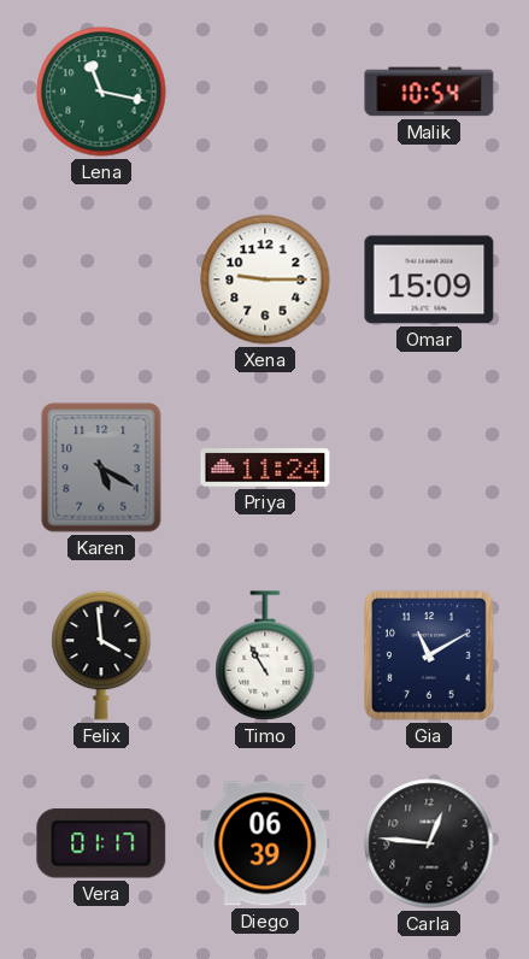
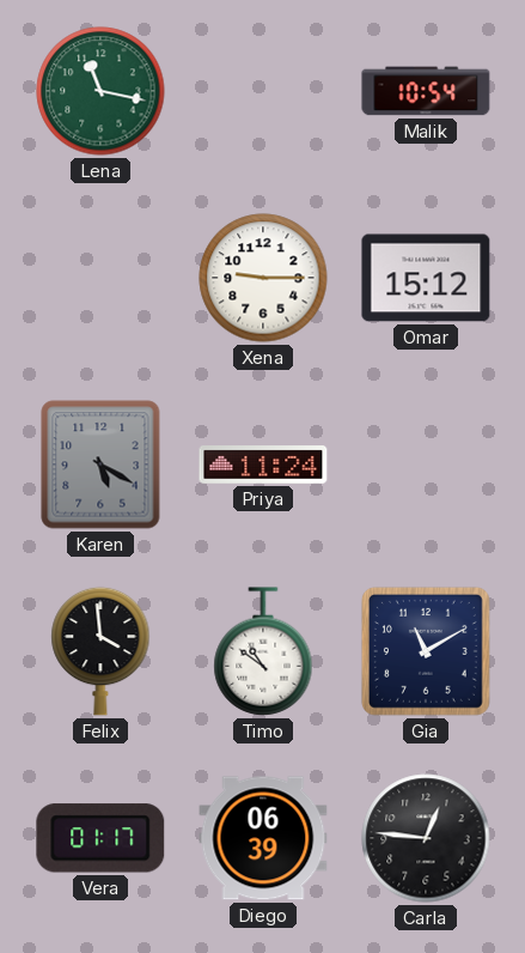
Omar: 15:09 -> 15:12 (426, 278)
Timo: 10:55 -> 10:51 (263, 651)
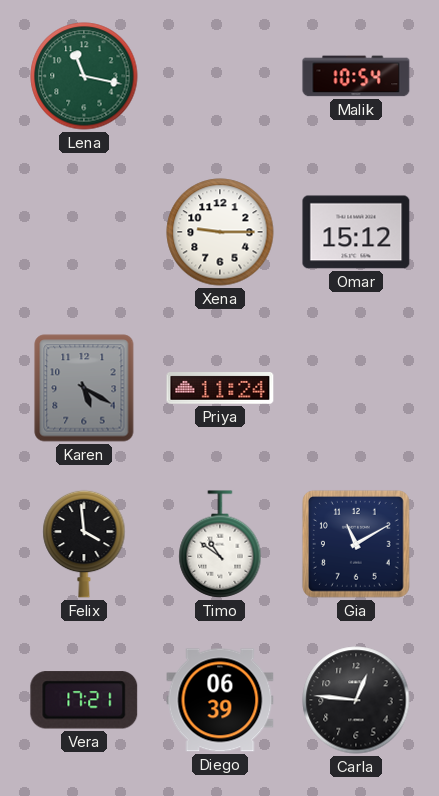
Vera: 01:17 -> 17:21 (84, 700)
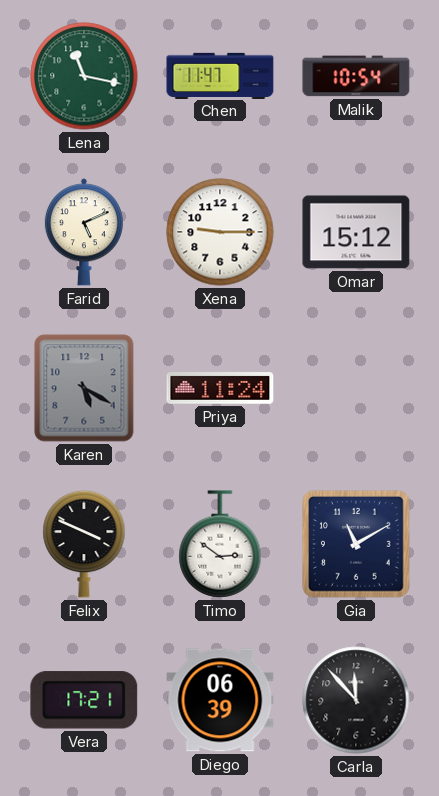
Chen: none -> 11:47 (220, 75)
Farid: none -> 5:11 (84, 232)
Felix: 3:59 -> 3:49 (84, 544)
Timo: 10:51 -> 2:51 (220, 544)
Carla: 12:46 -> 11:53 (356, 700)
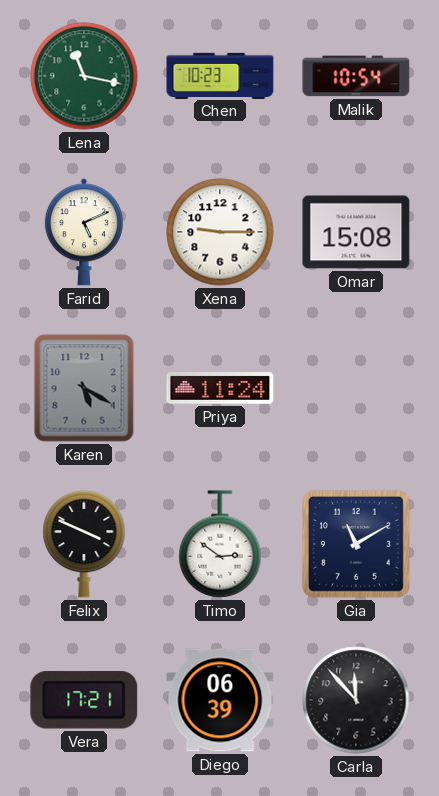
Chen: 11:47 -> 10:23 (220, 75)
Omar: 15:12 -> 15:08 (356, 232)
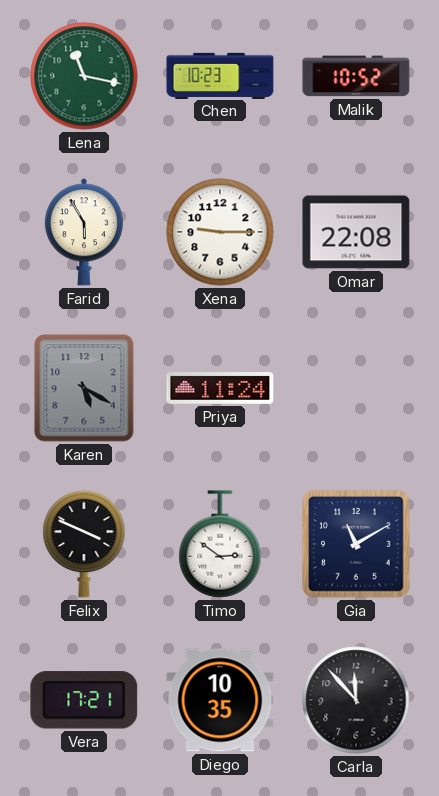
Malik: 10:54 -> 10:52 (356, 76)
Farid: 5:11 -> 5:55 (84, 232)
Omar: 15:08 -> 22:08 (356, 232)
Diego: 06:39 -> 10:35 (220, 700)
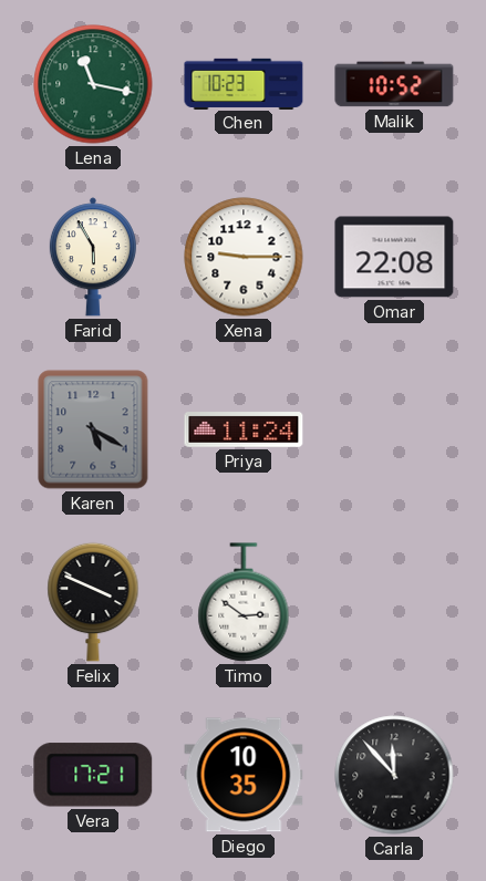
Gia: 11:10 -> none (356, 544)
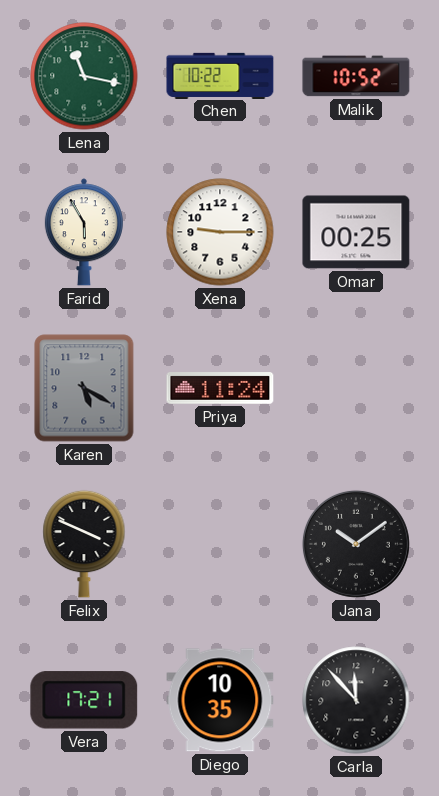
Chen: 10:23 -> 10:22 (220, 75)
Omar: 22:08 -> 00:25 (356, 232)
Timo: 2:51 -> none (244, 602)
Jana: none -> 10:09 (356, 544)
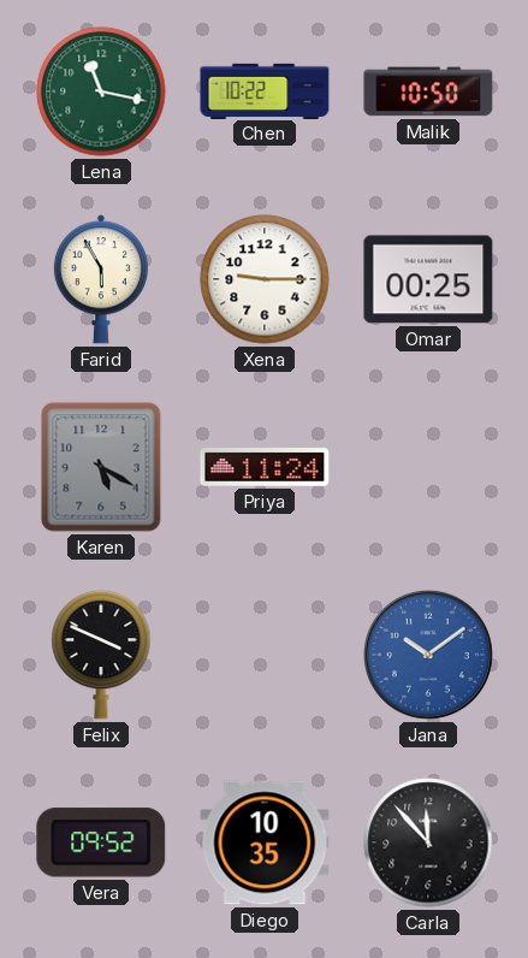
Malik: 10:52 -> 10:50 (428, 91)
Jana dial: black -> blue (428, 655)
Vera: 17:21 -> 09:52 (101, 842)
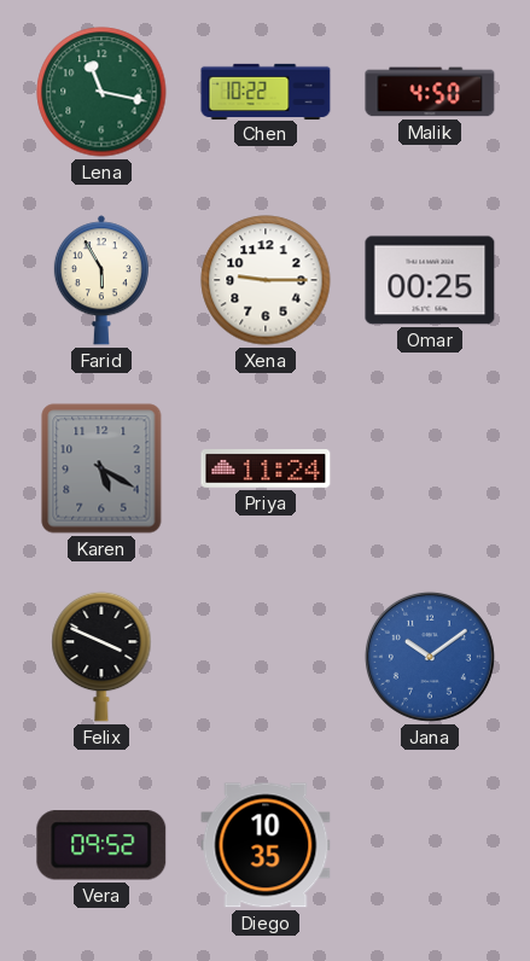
Malik: 10:50 -> 4:50 (430, 92)
Carla: 11:53 -> none (428, 842)
